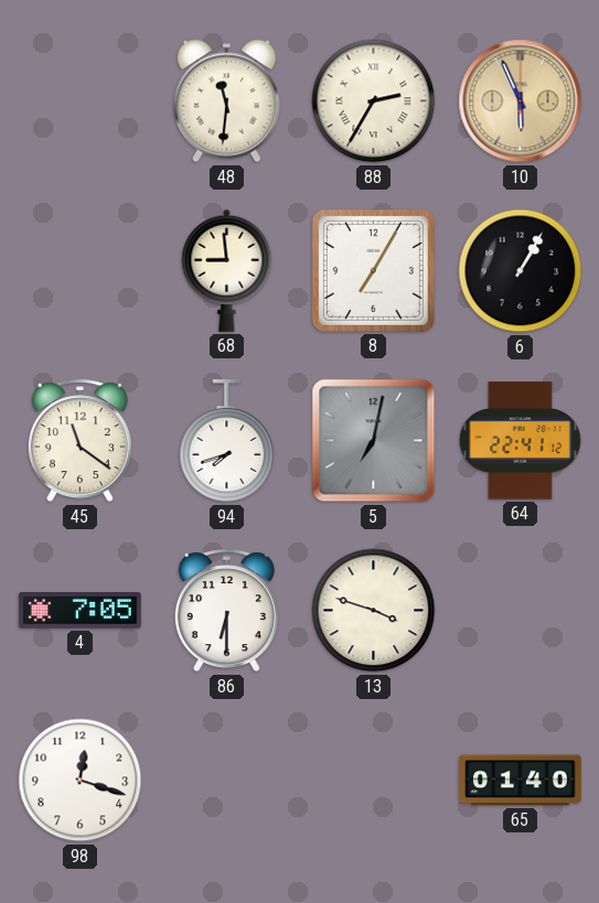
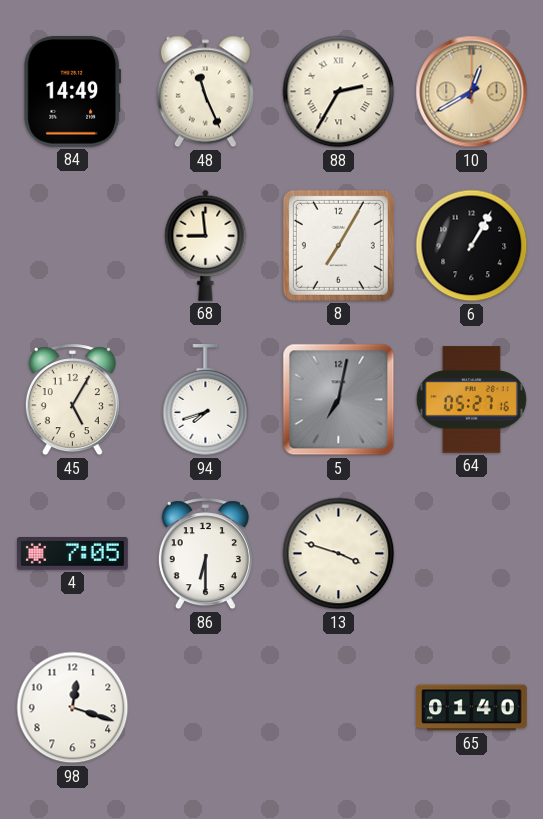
84: none -> 14:49 (73, 91)
48: 11:31 -> 11:26 (205, 92)
10: 5:56 -> 12:40 (472, 92)
45: 11:21 -> 5:05 (72, 400)
64: 22:41 -> 05:27 (471, 400)
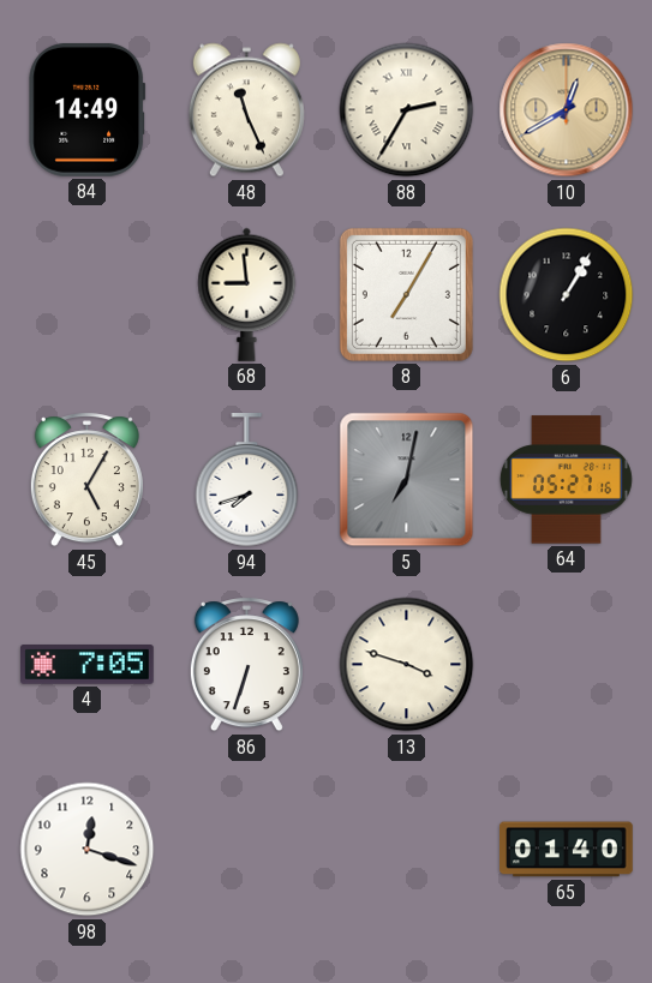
86: 6:30 -> 6:33 (246, 665)
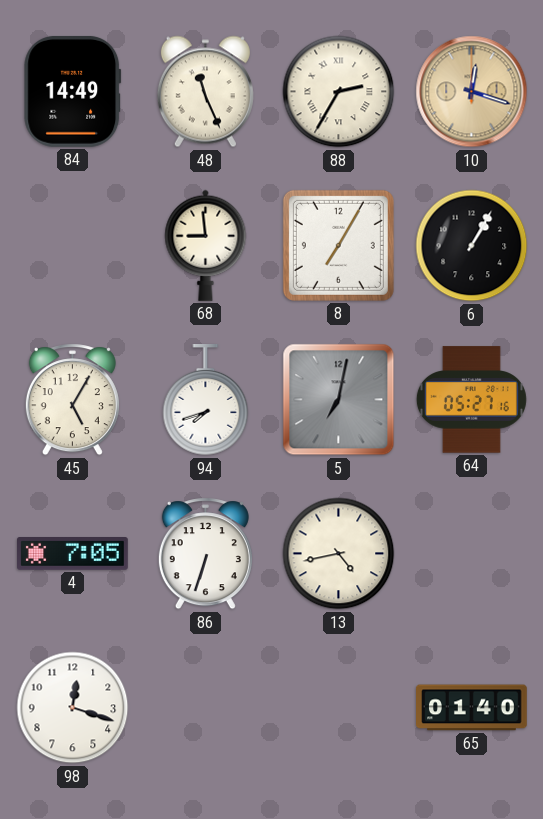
10: 12:40 -> 12:18 (472, 92)
13: 3:48 -> 4:43 (339, 554)
